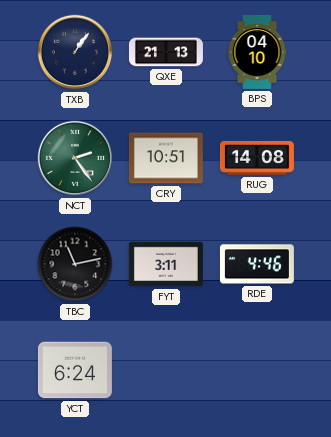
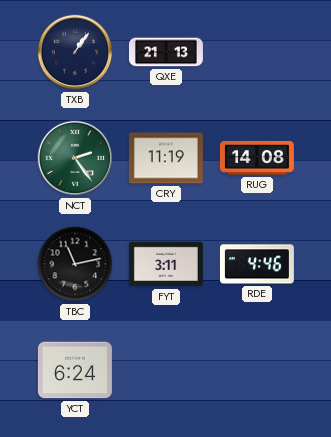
BPS: 04:10 -> none (257, 52)
CRY: 10:51 -> 11:19 (166, 158)
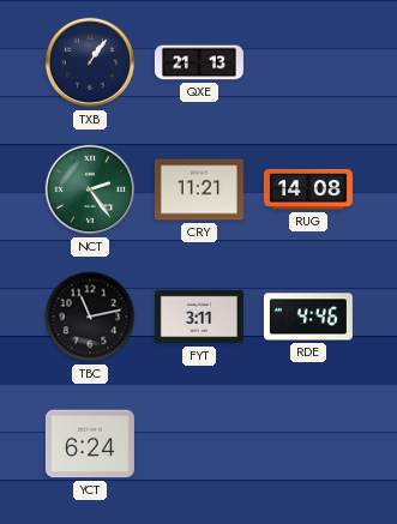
CRY: 11:19 -> 11:21 (199, 189)
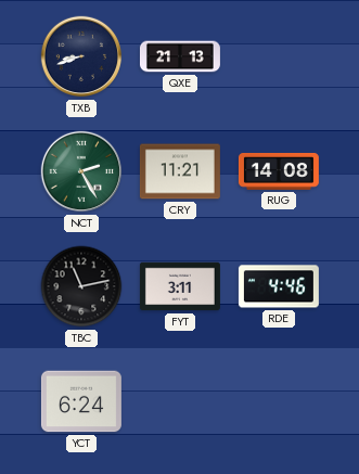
TXB: 1:06 -> 8:42 (81, 56)
NCT: 2:24 -> 2:25 (81, 171)
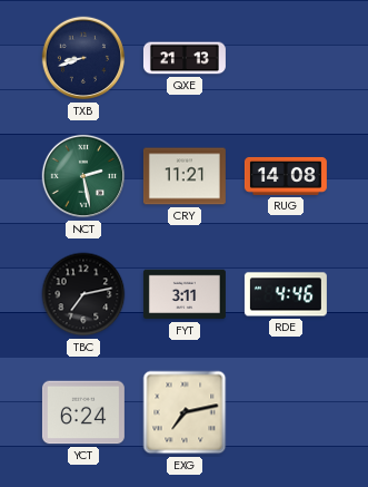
NCT: 2:25 -> 2:28 (83, 176)
TBC: 11:13 -> 7:13 (83, 294)
EXG: none -> 7:13 (185, 412)
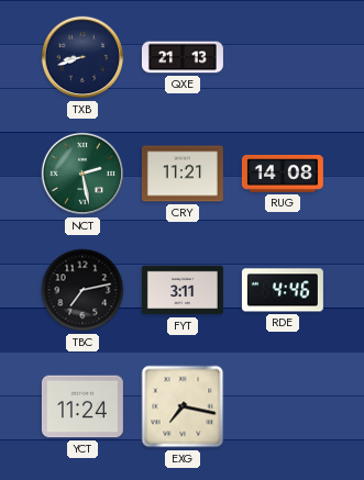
YCT: 6:24 -> 11:24 (82, 406)
EXG: 7:13 -> 7:17 (183, 406)
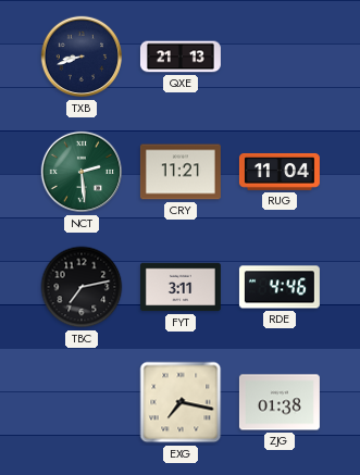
NCT: 2:28 -> 2:29 (82, 172)
RUG: 14:08 -> 11:04 (280, 172)
YCT: 11:24 -> none (82, 406)
ZJG: none -> 01:38 (280, 402)
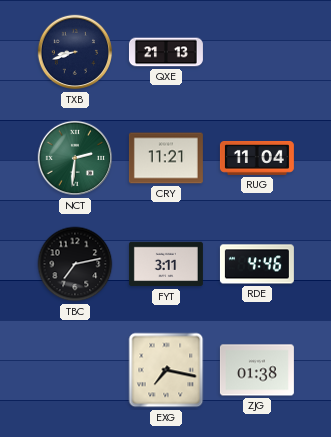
NCT: 2:29 -> 2:31 (75, 158)
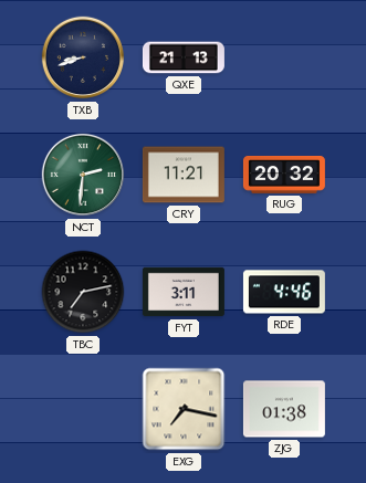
RUG: 11:04 -> 20:32 (284, 175)
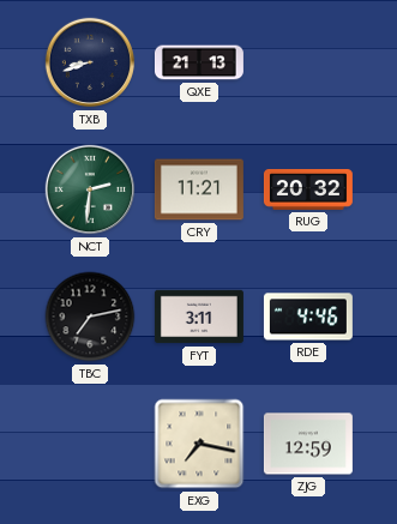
ZJG: 01:38 -> 12:59 (308, 444)
